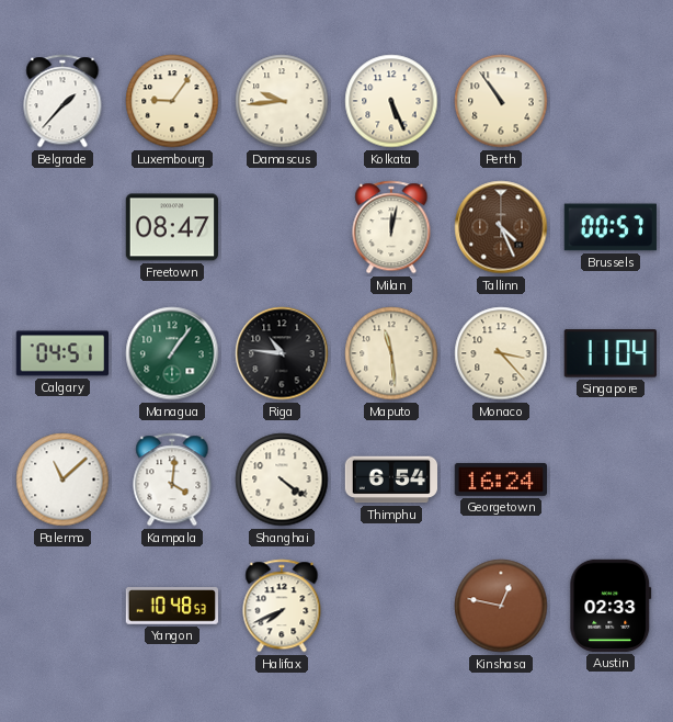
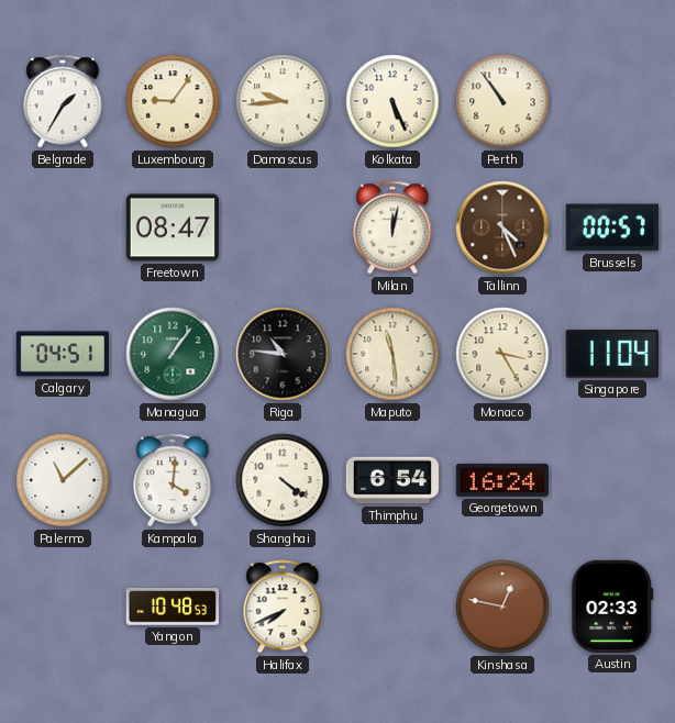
Belgrade: 1:37 -> 1:35 (63, 101)
Monaco: 3:23 -> 3:25 (502, 354)
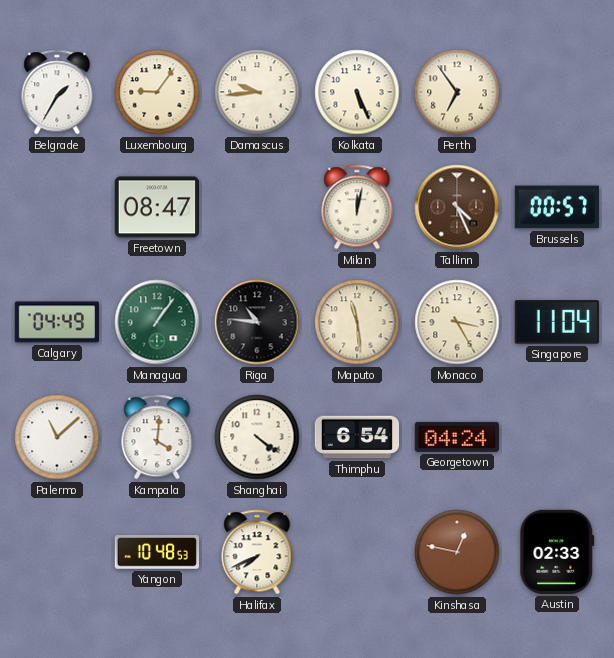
Perth: 10:54 -> 6:54 (457, 92)
Calgary: 04:51 -> 04:49 (56, 322)
Georgetown: 16:24 -> 04:24 (456, 437)
